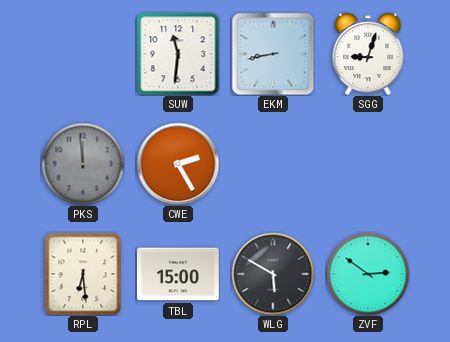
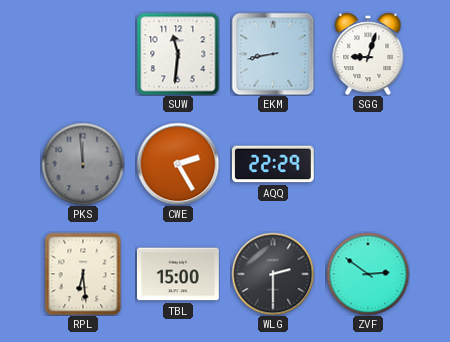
AQQ: none -> 22:29 (274, 164)
WLG: 5:50 -> 2:30 (273, 274)
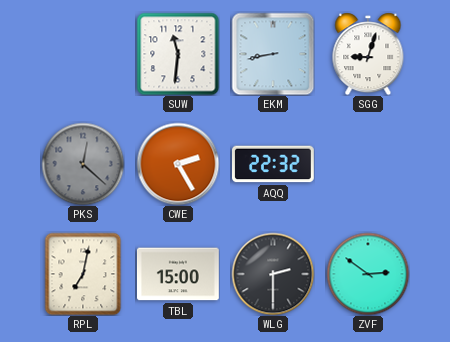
PKS: 11:59 -> 12:22 (83, 164)
AQQ: 22:29 -> 22:32 (274, 164)
RPL: 6:29 -> 7:02 (83, 274)
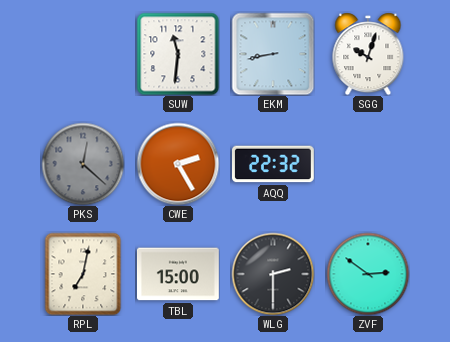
SGG: 9:03 -> 10:03 (368, 54)
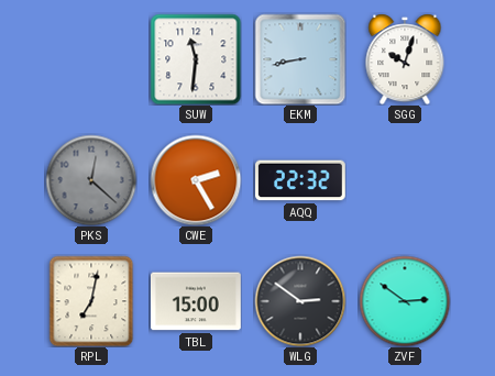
WLG: 2:30 -> 2:51 (300, 301)
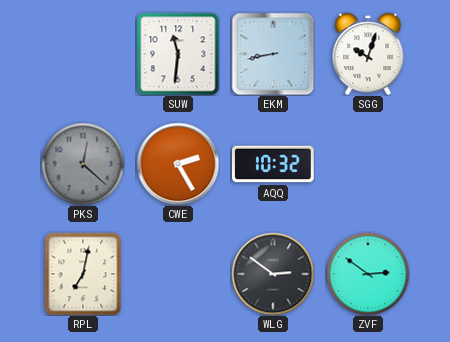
AQQ: 22:32 -> 10:32 (274, 164)
TBL: 15:00 -> none (196, 301)
